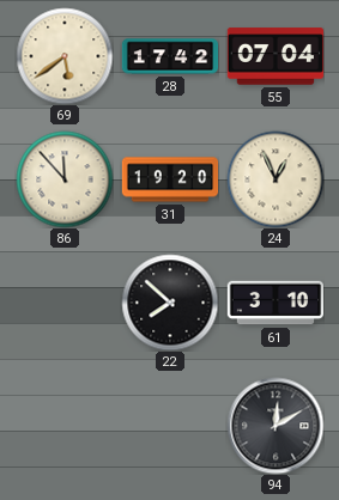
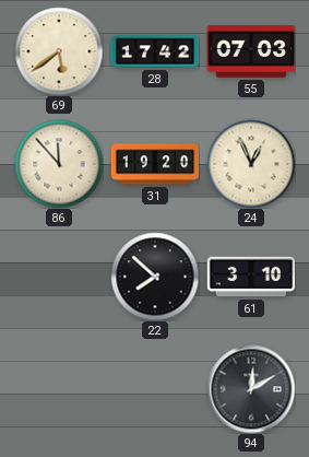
55: 07:04 -> 07:03 (251, 51)
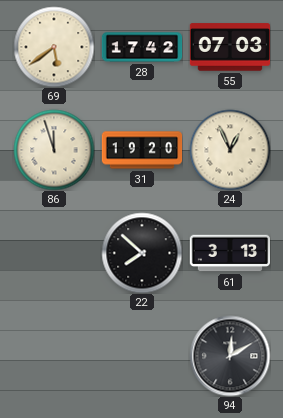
86: 11:53 -> 11:57 (54, 150)
61: 3:10 -> 3:13 (230, 253)
